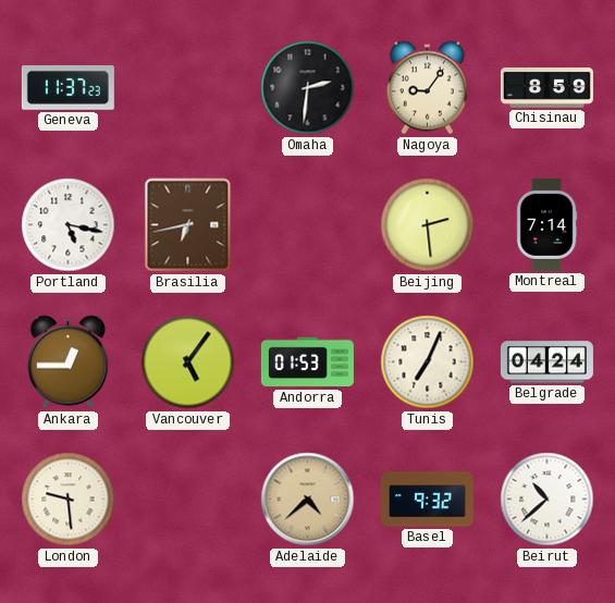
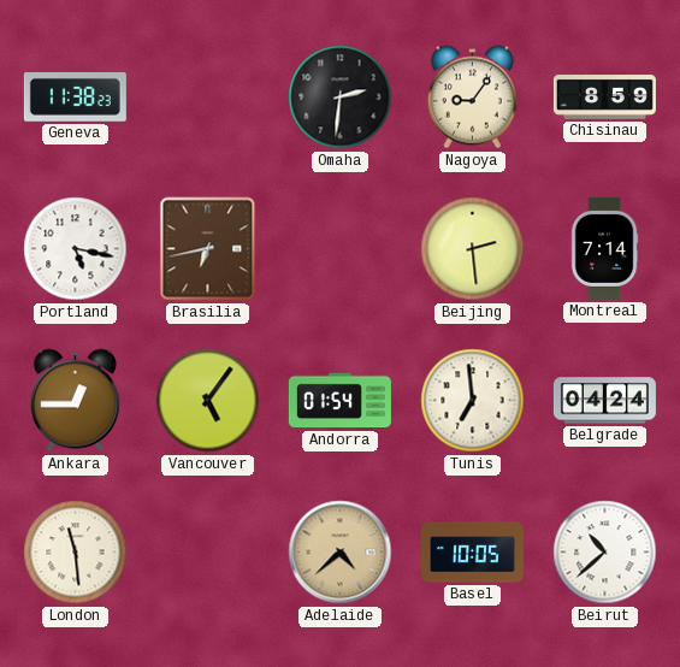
Geneva: 11:37 -> 11:38 (75, 96)
Andorra: 01:53 -> 01:54 (339, 401)
Tunis: 7:04 -> 6:59 (473, 401)
London: 9:29 -> 11:29 (76, 553)
Basel: 9:32 -> 10:05 (472, 553)
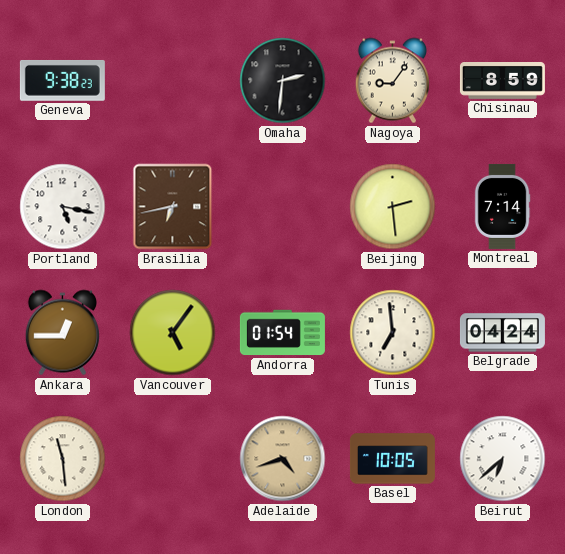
Geneva: 11:38 -> 9:38 (62, 80)
Adelaide: 4:38 -> 4:42 (283, 459)
Beirut: 10:38 -> 6:38 (503, 459)
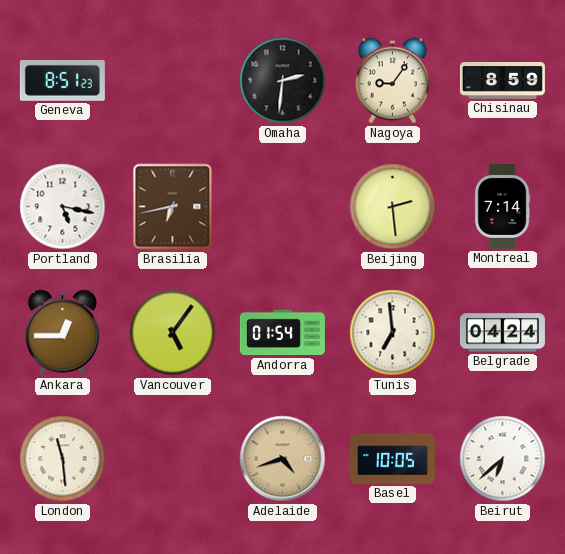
Geneva: 9:38 -> 8:51 (62, 80)
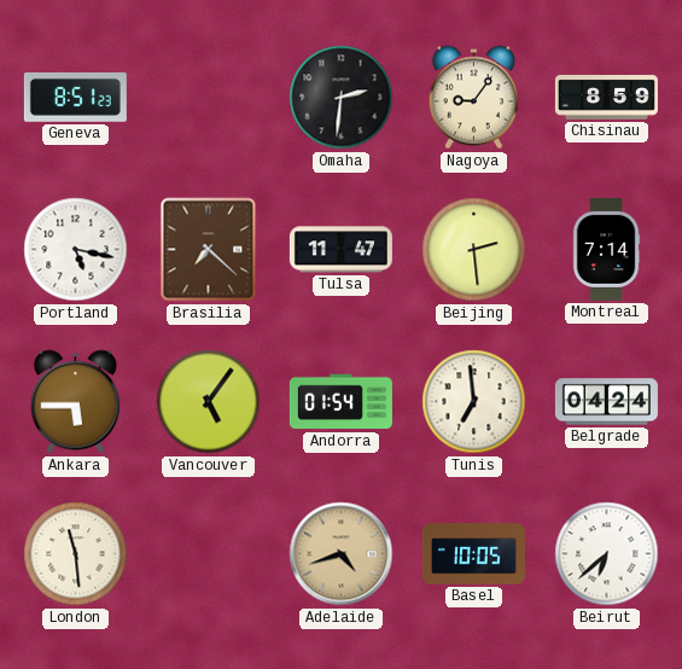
Brasilia: 6:43 -> 7:22 (209, 250)
Tulsa: none -> 11:47 (340, 250)
Ankara: 12:45 -> 5:45 (75, 402)
